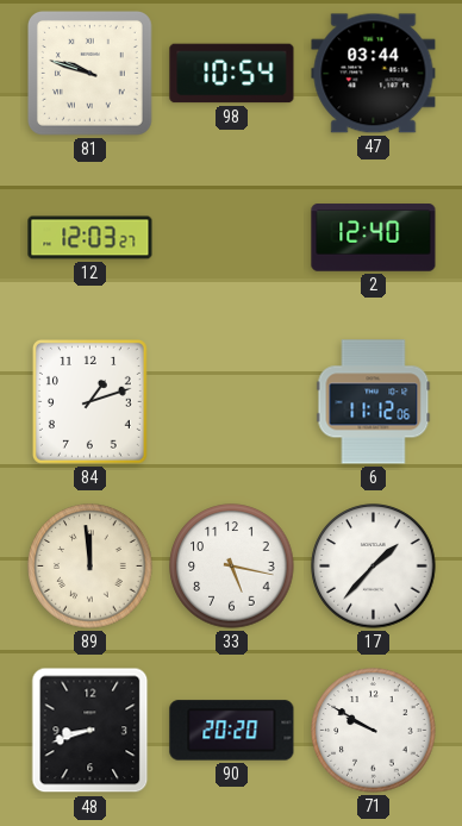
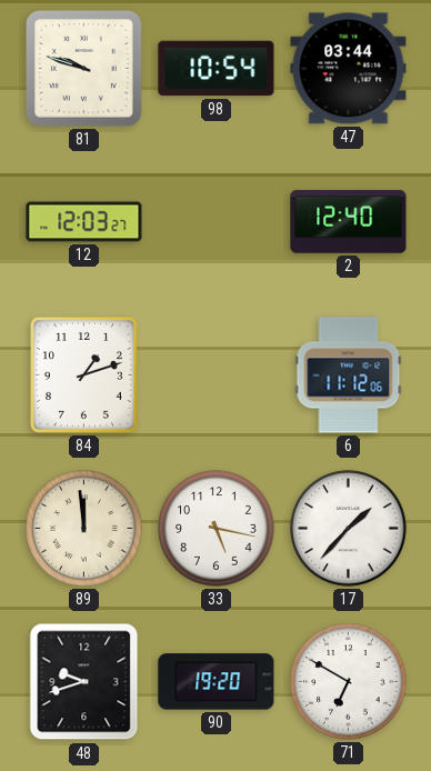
48: 8:42 -> 9:42 (84, 682)
90: 20:20 -> 19:20 (217, 682)
71: 9:50 -> 6:50 (349, 682)
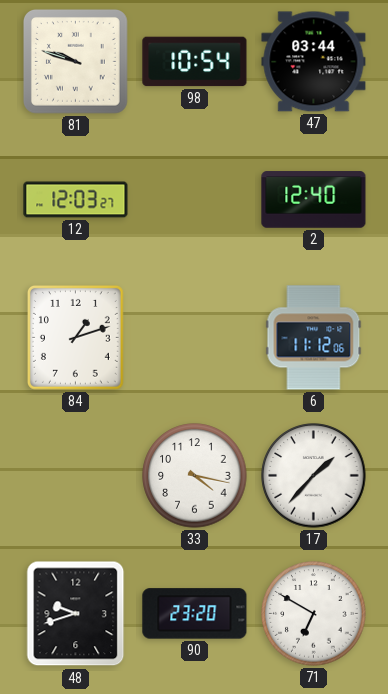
89: 11:59 -> none (84, 529)
33: 5:17 -> 4:17 (195, 476)
90: 19:20 -> 23:20 (195, 614)
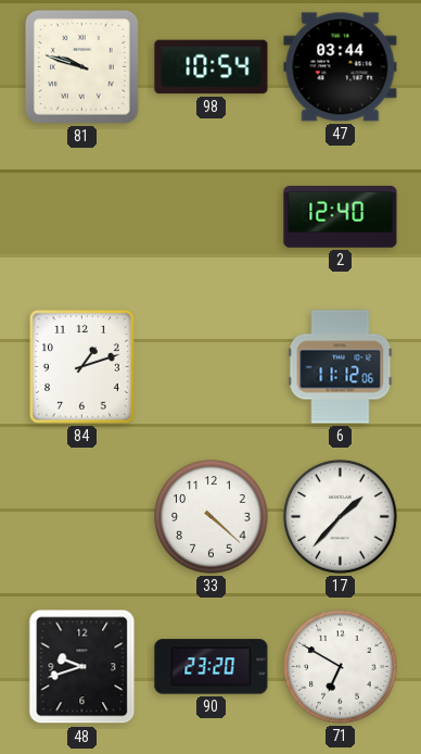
12: 12:03 -> none (76, 200)
33: 4:17 -> 4:22 (212, 517)
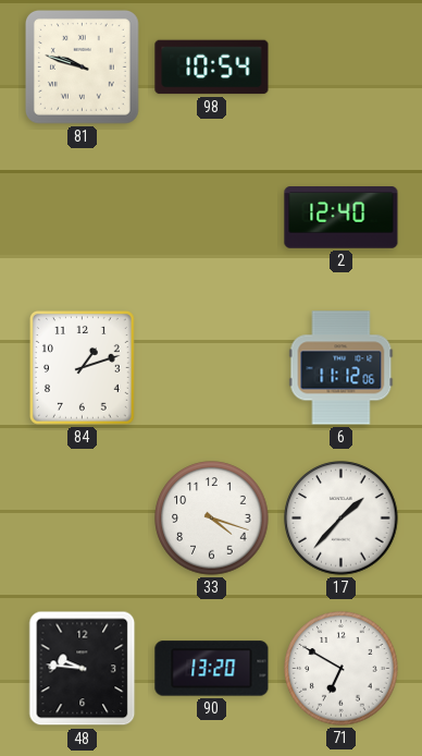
47: 03:44 -> none (341, 67)
33: 4:22 -> 4:18 (212, 519)
48: 9:42 -> 9:46 (83, 669)
90: 23:20 -> 13:20 (212, 669)
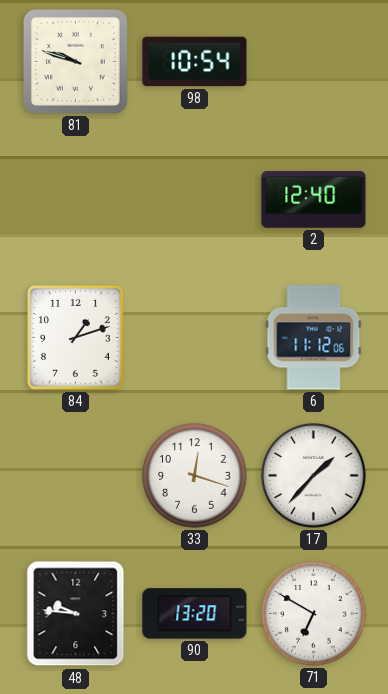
33: 4:18 -> 12:18 (195, 476)
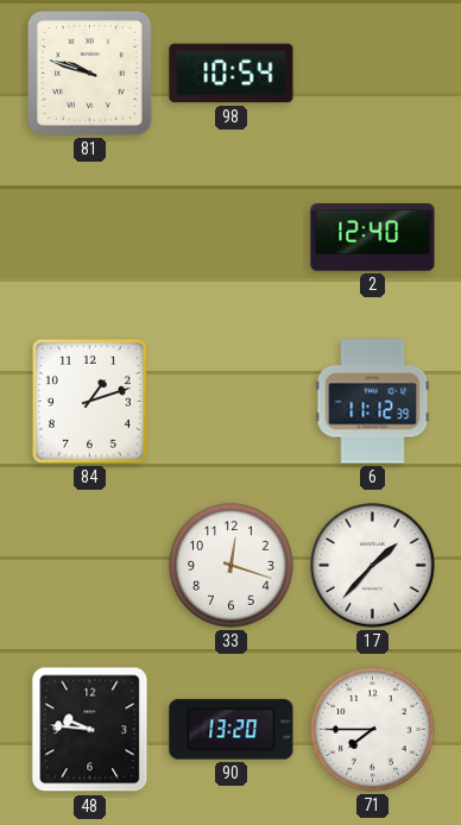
6: 11:12:06 -> 11:12:39 (373, 402)
71: 6:50 -> 7:45 (373, 730)
